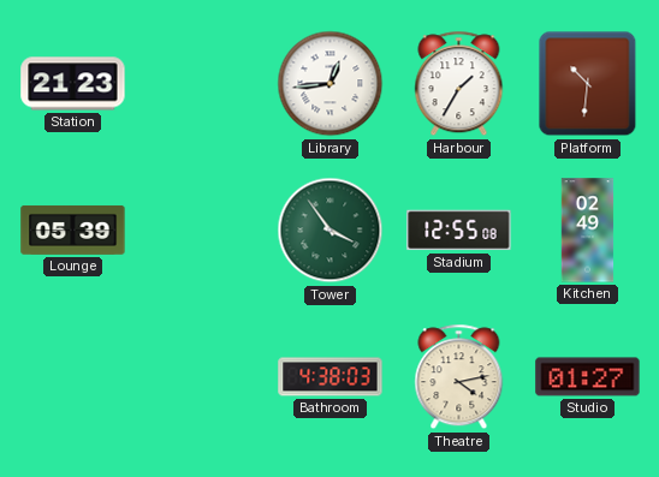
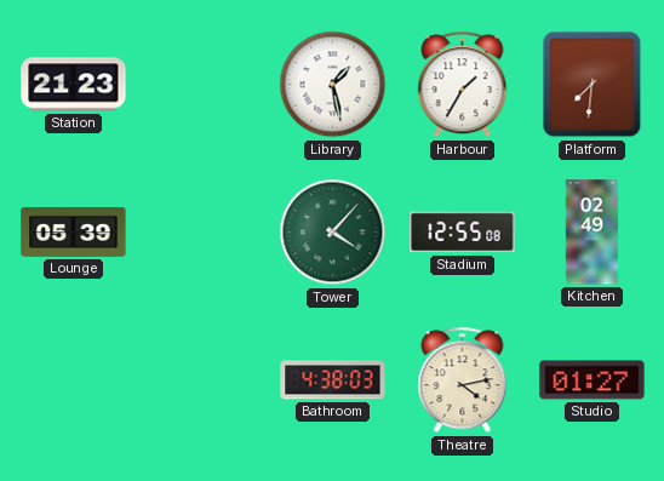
Library: 12:44 -> 1:28 (333, 85)
Platform: 10:31 -> 7:31 (593, 85)
Tower: 3:54 -> 4:07 (333, 233)
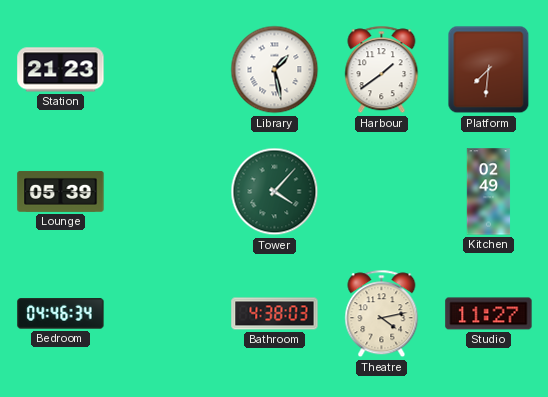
Harbour: 1:35 -> 1:39 (382, 70)
Stadium: 12:55 -> none (463, 233)
Bedroom: none -> 04:46 (61, 314)
Studio: 01:27 -> 11:27 (489, 314)
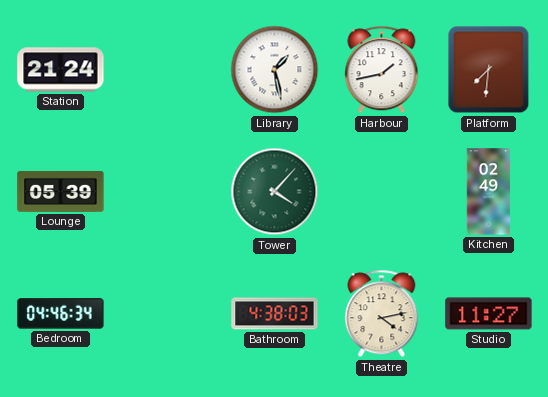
Station: 21:23 -> 21:24 (61, 70)
Harbour: 1:39 -> 1:43 (382, 70)
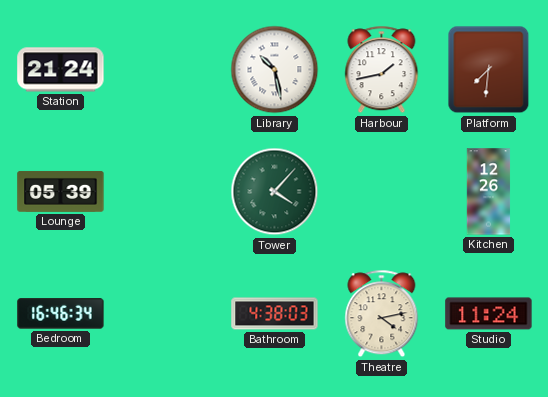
Library: 1:28 -> 10:28 (275, 70)
Kitchen: 02:49 -> 12:26 (489, 192)
Bedroom: 04:46 -> 16:46 (61, 314)
Studio: 11:27 -> 11:24 (489, 314)
